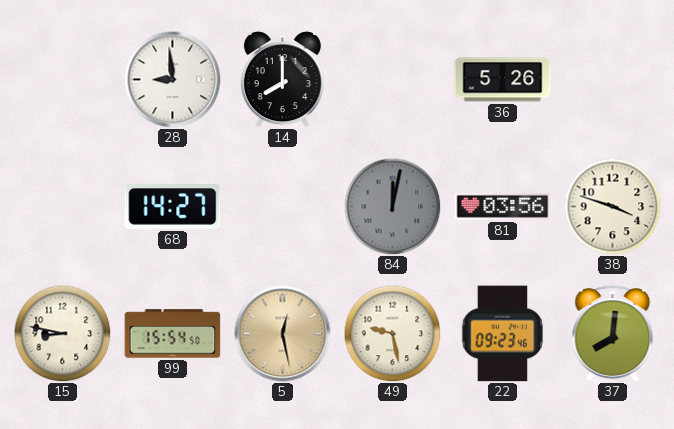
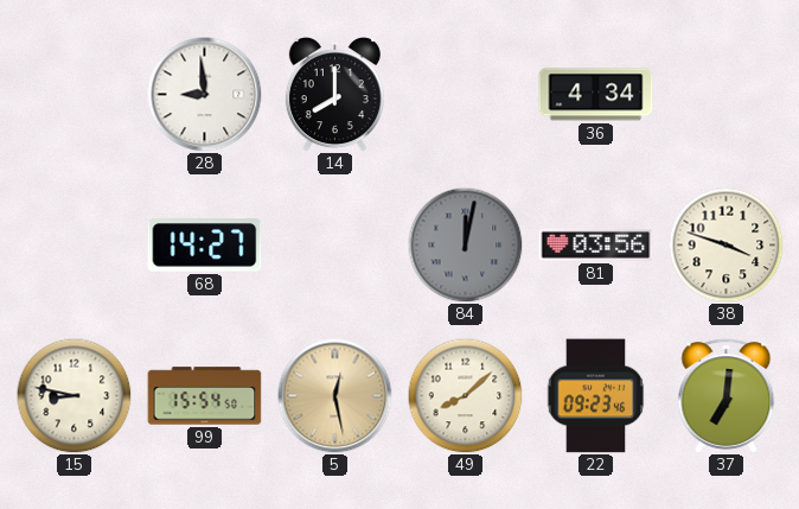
36: 5:26 -> 4:34 (596, 95)
49: 9:28 -> 8:08 (465, 395)
37: 8:01 -> 7:01 (727, 396)
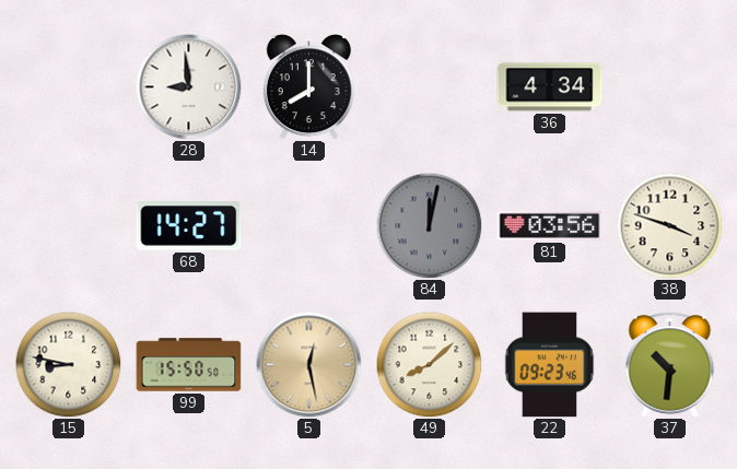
99: 15:54 -> 15:50 (189, 365)
37: 7:01 -> 10:31 (670, 365)
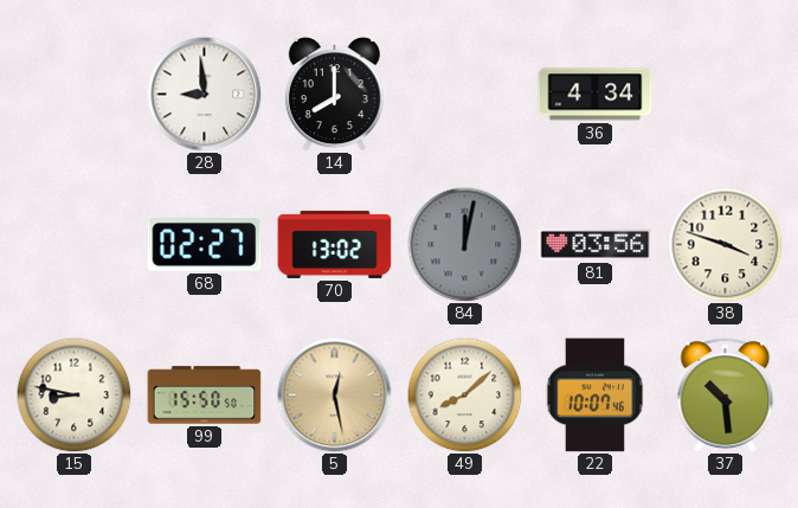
68: 14:27 -> 02:27 (205, 245)
70: none -> 13:02 (335, 244)
22: 09:23 -> 10:07 (596, 396)
37: 10:31 -> 10:29 (726, 396)
